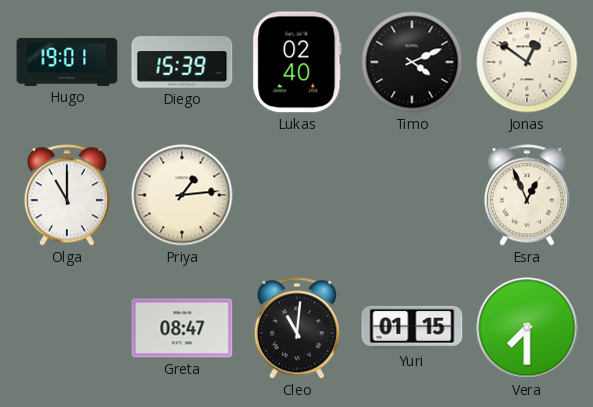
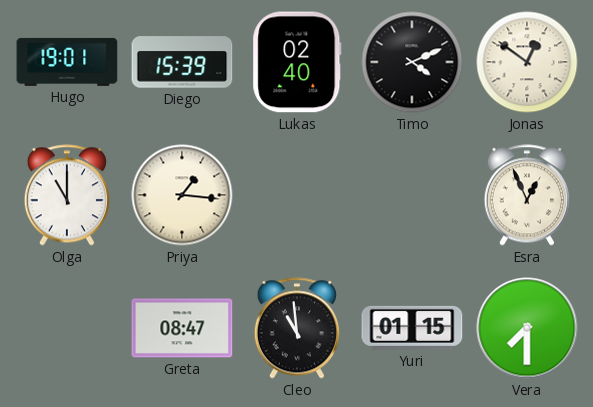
Priya: 1:14 -> 1:16 (182, 195)
Cleo: 11:01 -> 10:59 (297, 328)
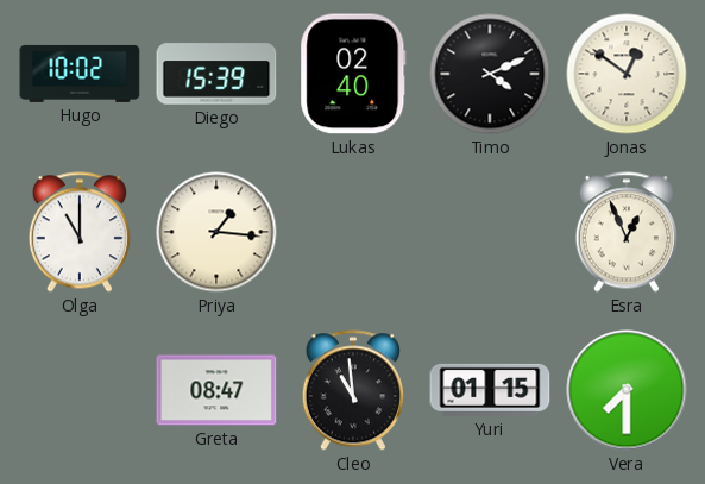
Hugo: 19:01 -> 10:02 (80, 74)
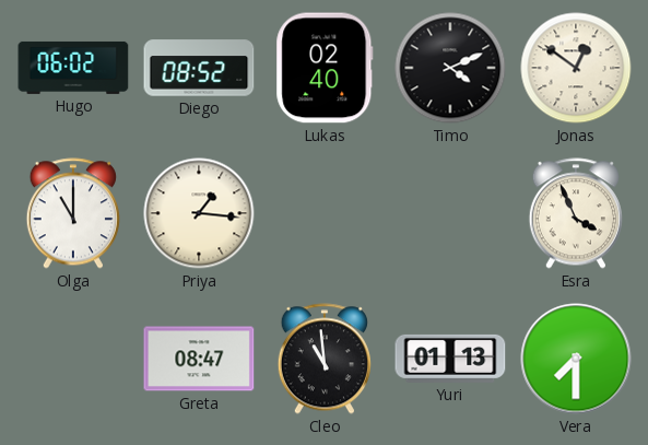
Hugo: 10:02 -> 06:02 (73, 68)
Diego: 15:39 -> 08:52 (199, 68)
Esra: 12:56 -> 3:56 (576, 213)
Yuri: 01:15 -> 01:13 (450, 359)
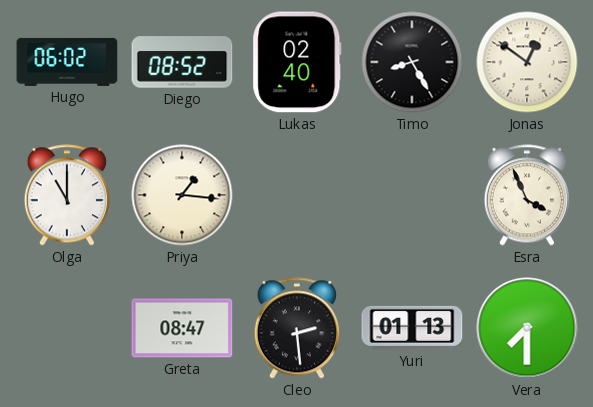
Timo: 4:11 -> 8:25 (412, 62)
Cleo: 10:59 -> 2:29 (297, 328)
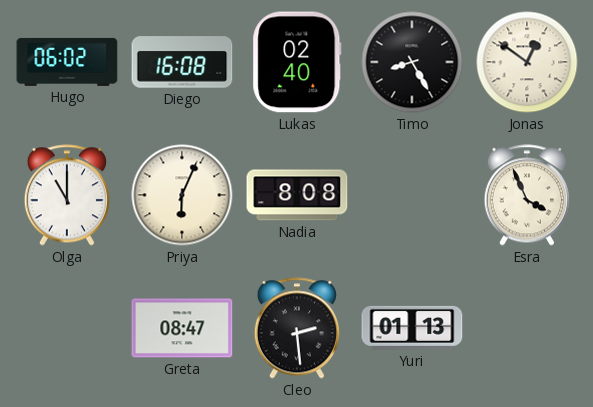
Diego: 08:52 -> 16:08 (182, 62)
Priya: 1:16 -> 6:04 (182, 195)
Nadia: none -> 8:08 (297, 195)
Vera: 7:30 -> none (527, 328)
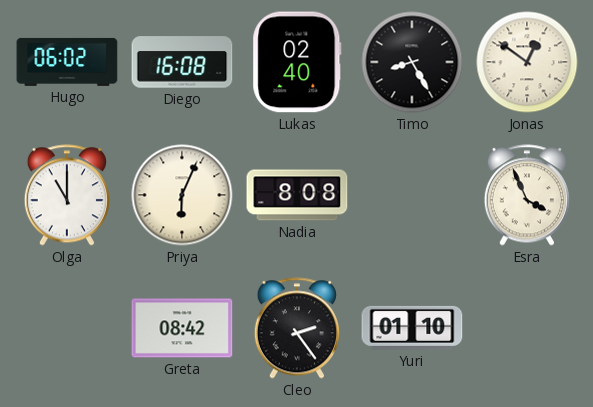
Greta: 08:47 -> 08:42 (182, 328)
Cleo: 2:29 -> 2:24 (297, 328)
Yuri: 01:13 -> 01:10 (412, 328)
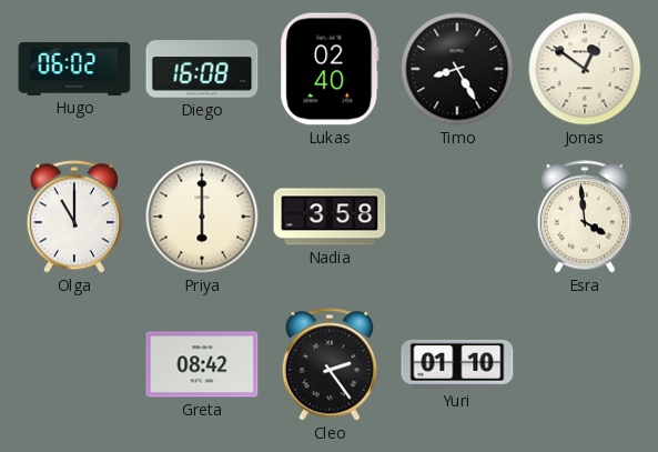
Priya: 6:04 -> 6:00 (202, 217)
Nadia: 8:08 -> 3:58 (330, 217)
Esra: 3:56 -> 3:59 (585, 217)
